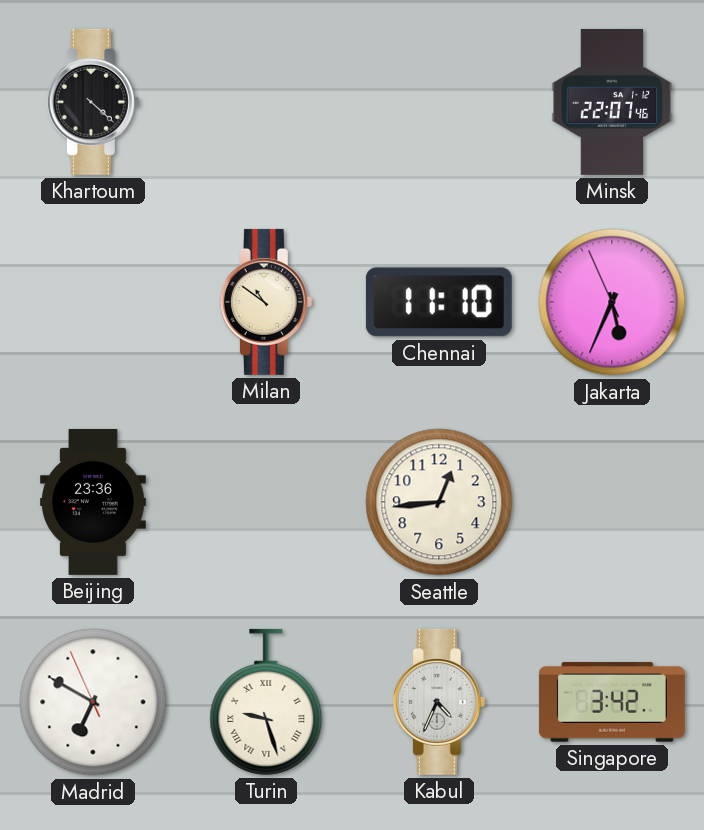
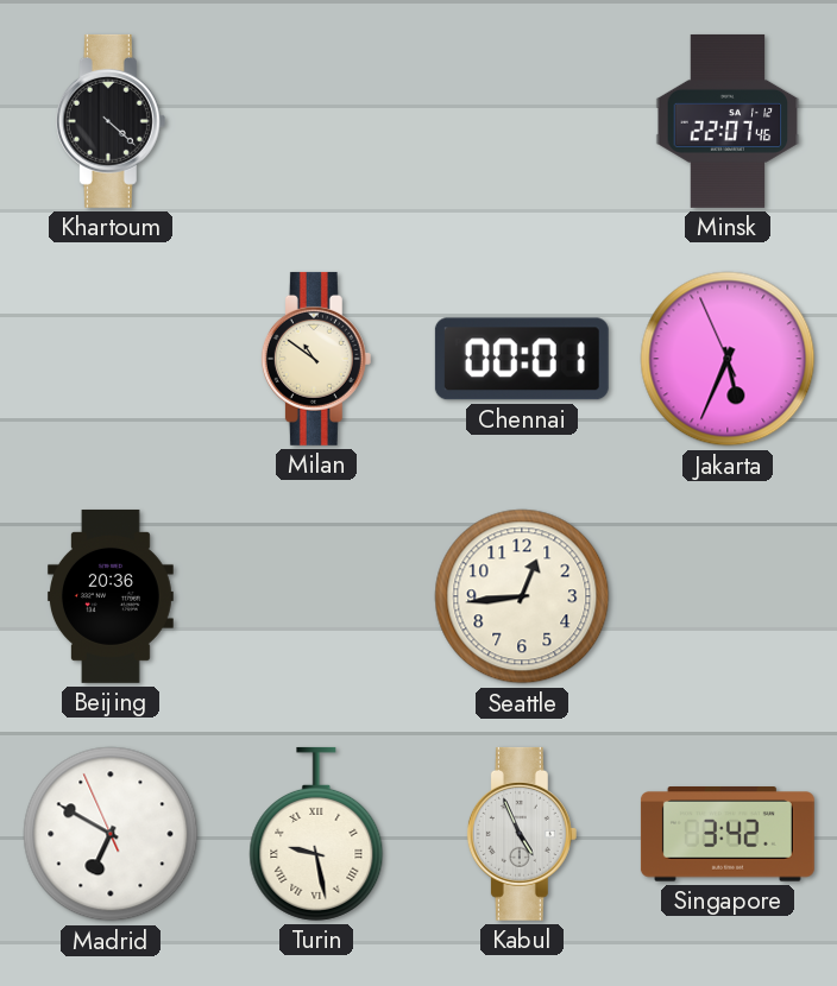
Chennai: 11:10 -> 00:01 (522, 359)
Beijing: 23:36 -> 20:36 (111, 596)
Turin: 9:27 -> 9:28 (316, 834)
Kabul: 4:34 -> 4:56 (522, 834)
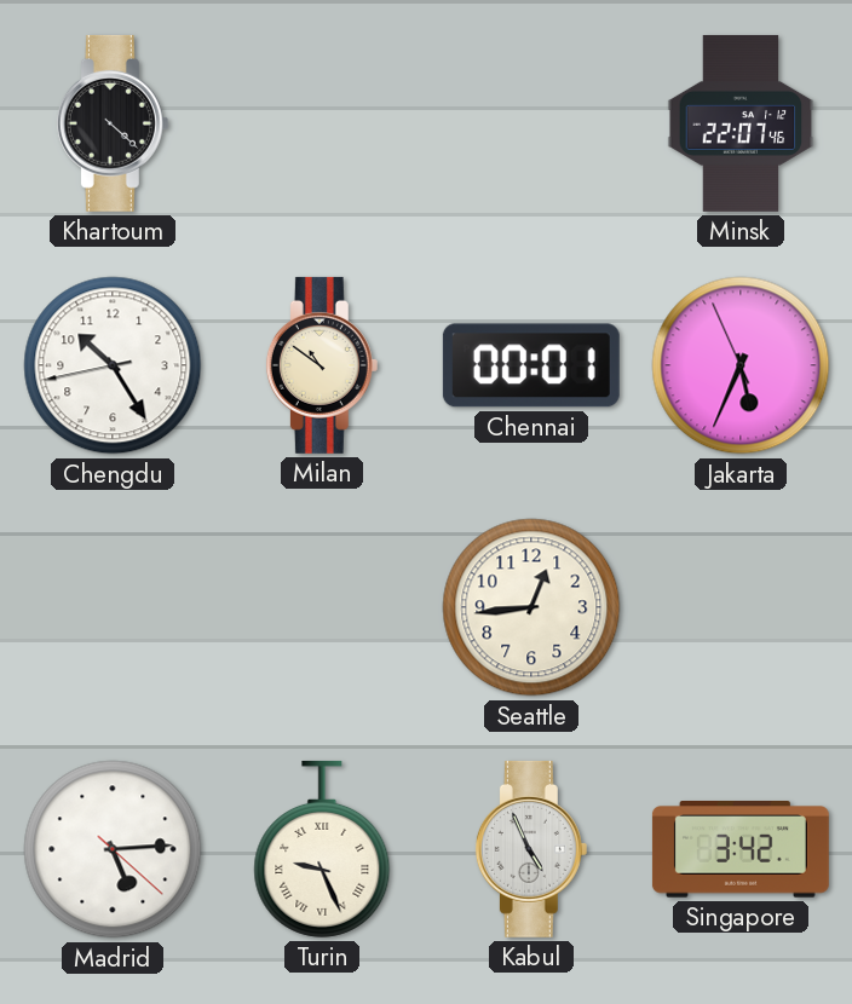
Chengdu: none -> 10:24 (113, 365)
Beijing: 20:36 -> none (111, 596)
Madrid: 6:49 -> 5:14 (113, 849)
Turin: 9:28 -> 9:26 (322, 849)
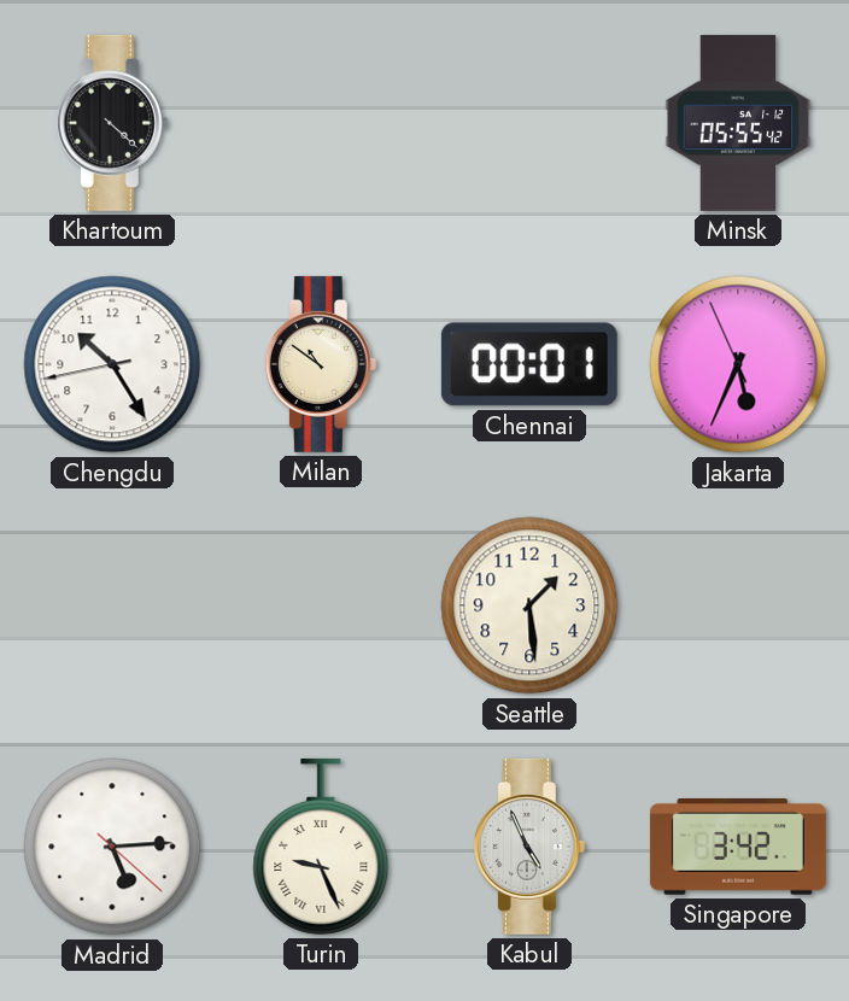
Minsk: 22:07 -> 05:55 (738, 123)
Seattle: 12:44 -> 1:29 (529, 605)
